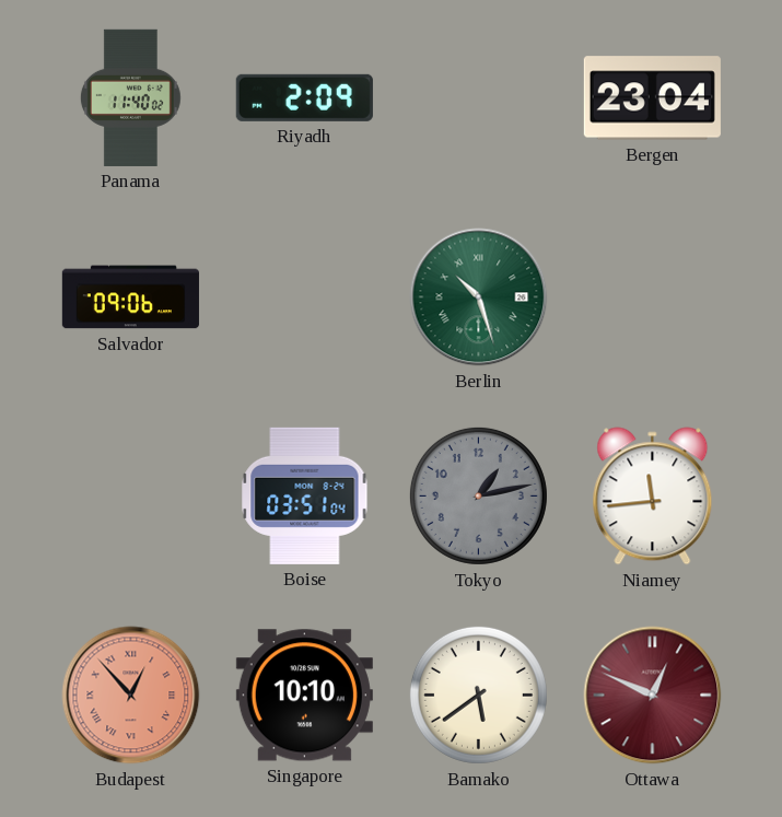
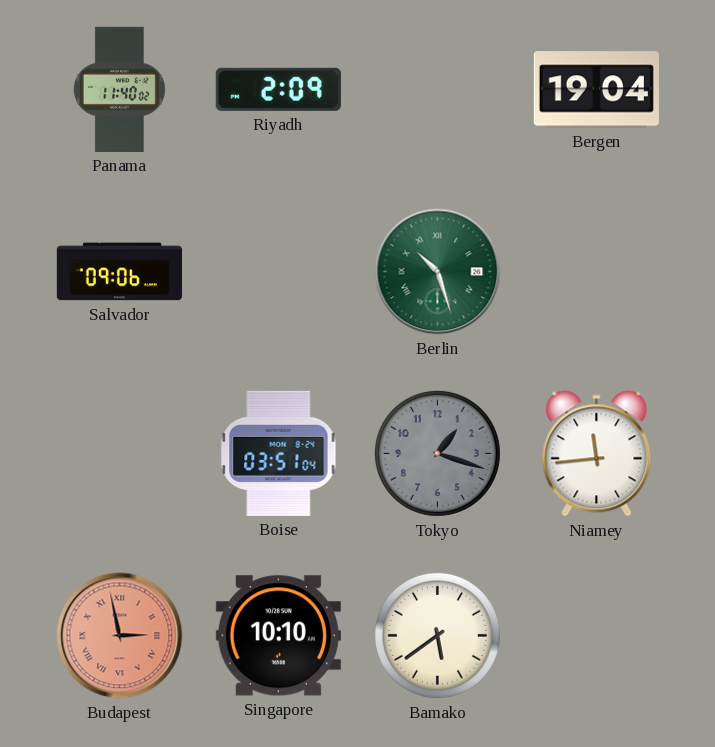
Bergen: 23:04 -> 19:04 (596, 90)
Tokyo: 1:13 -> 1:18 (437, 453)
Budapest: 12:53 -> 2:58 (120, 636)
Ottawa: 12:49 -> none (653, 696)
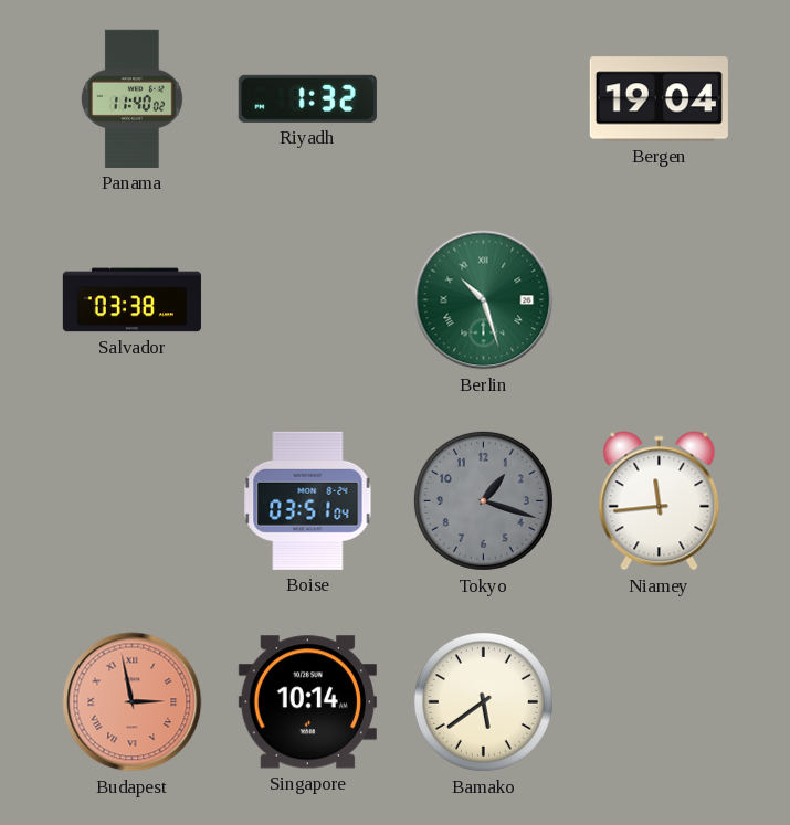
Riyadh: 2:09 -> 1:32 (307, 98)
Salvador: 09:06 -> 03:38 (131, 300)
Singapore: 10:10 -> 10:14 (307, 702)
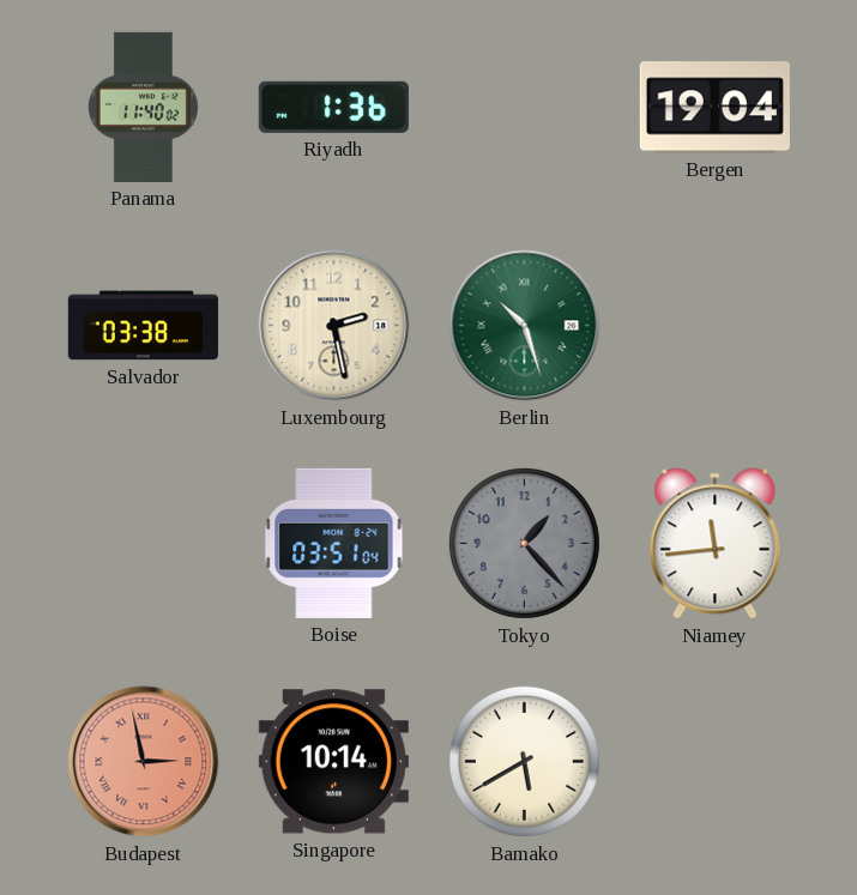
Riyadh: 1:32 -> 1:36 (333, 107)
Luxembourg: none -> 2:28 (334, 326)
Tokyo: 1:18 -> 1:23 (524, 543)
Bamako: 5:39 -> 5:40 (524, 761)
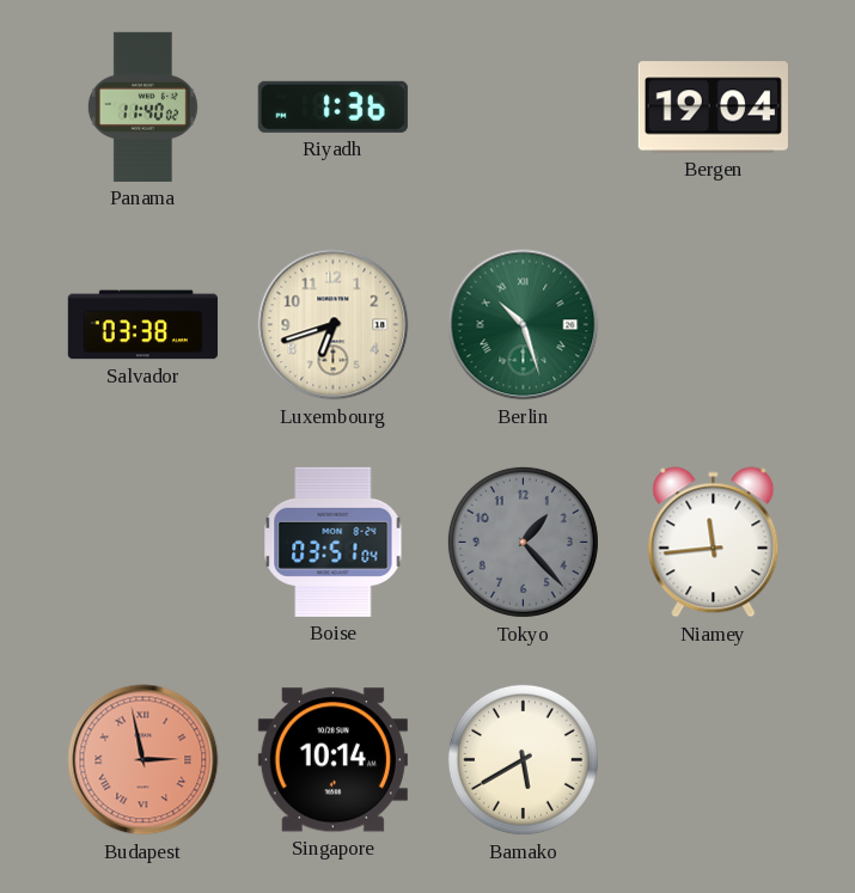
Luxembourg: 2:28 -> 6:42 (334, 325)
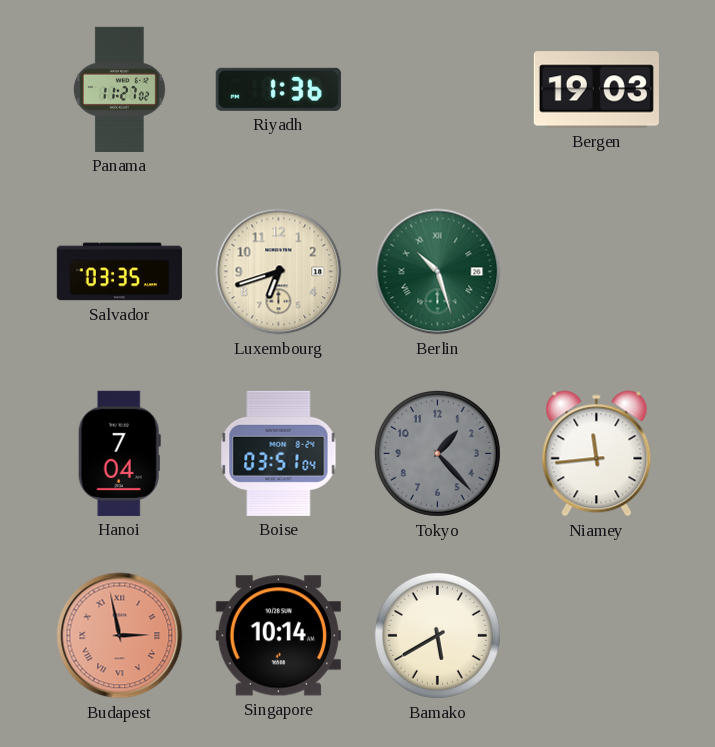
Panama: 11:40 -> 11:27 (119, 89)
Bergen: 19:04 -> 19:03 (596, 90)
Salvador: 03:38 -> 03:35 (119, 272)
Hanoi: none -> 7:04 (119, 453)
